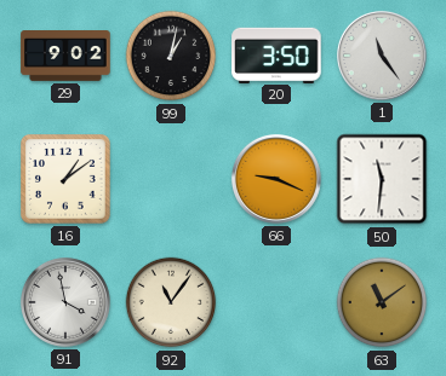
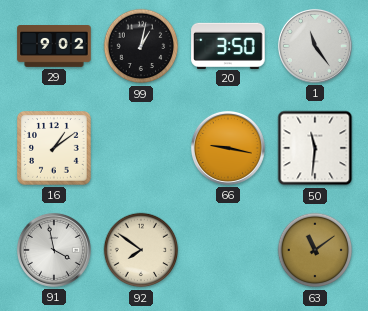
66: 9:19 -> 9:17 (228, 148)
92: 11:06 -> 7:51 (141, 250)
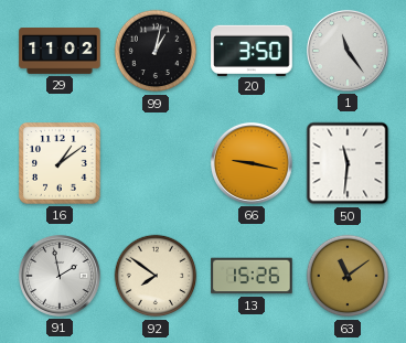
29: 9:02 -> 11:02 (60, 52)
91: 3:58 -> 1:58 (60, 276)
13: none -> 15:26 (252, 276)
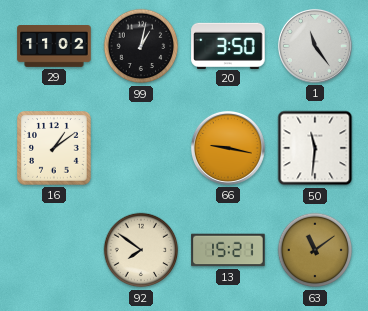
91: 1:58 -> none (60, 276)
13: 15:26 -> 15:21 (228, 250)
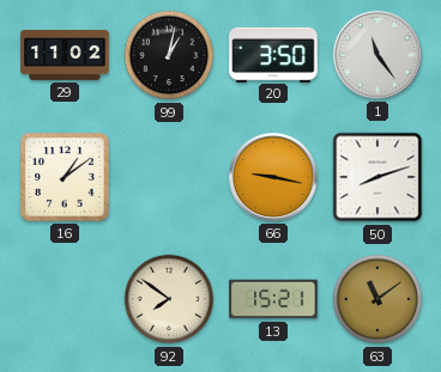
50: 11:31 -> 8:12 (377, 177)
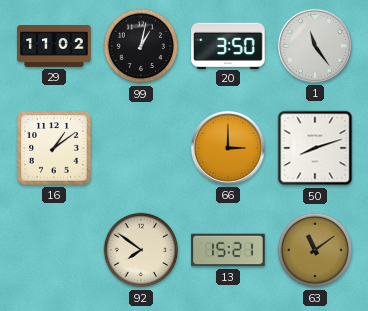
66: 9:17 -> 3:00 (228, 148)
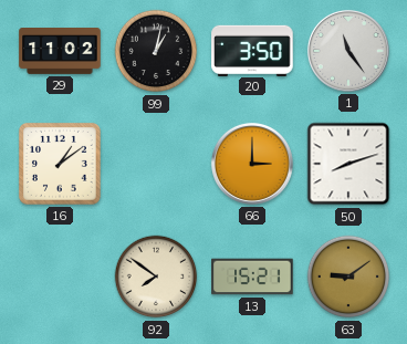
63: 11:09 -> 9:09 (348, 277)
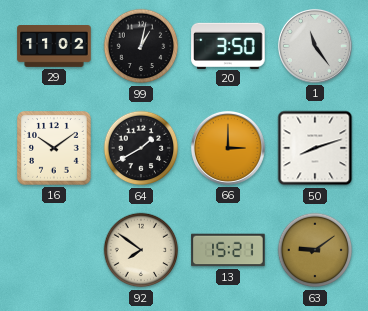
16: 1:09 -> 10:09 (55, 149)
64: none -> 1:40 (141, 148)
